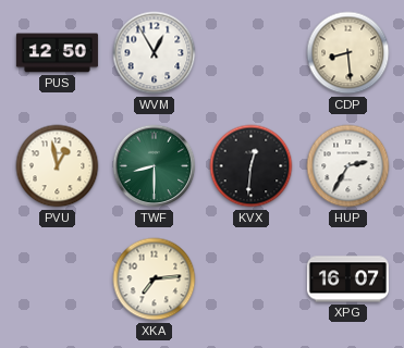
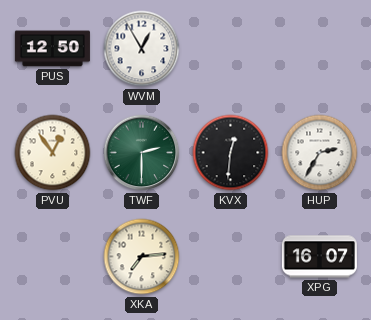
CDP: 8:29 -> none (348, 53)
PVU: 12:58 -> 12:54 (53, 153)
TWF: 8:30 -> 2:30 (142, 153)
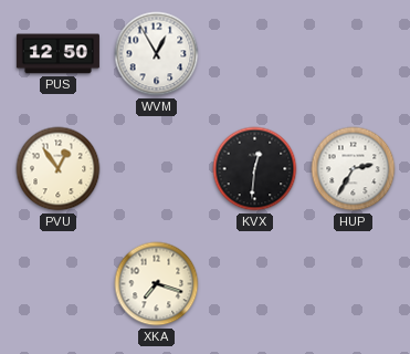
TWF: 2:30 -> none (142, 153)
XKA: 7:14 -> 7:18 (157, 284)
XPG: 16:07 -> none (319, 257)
